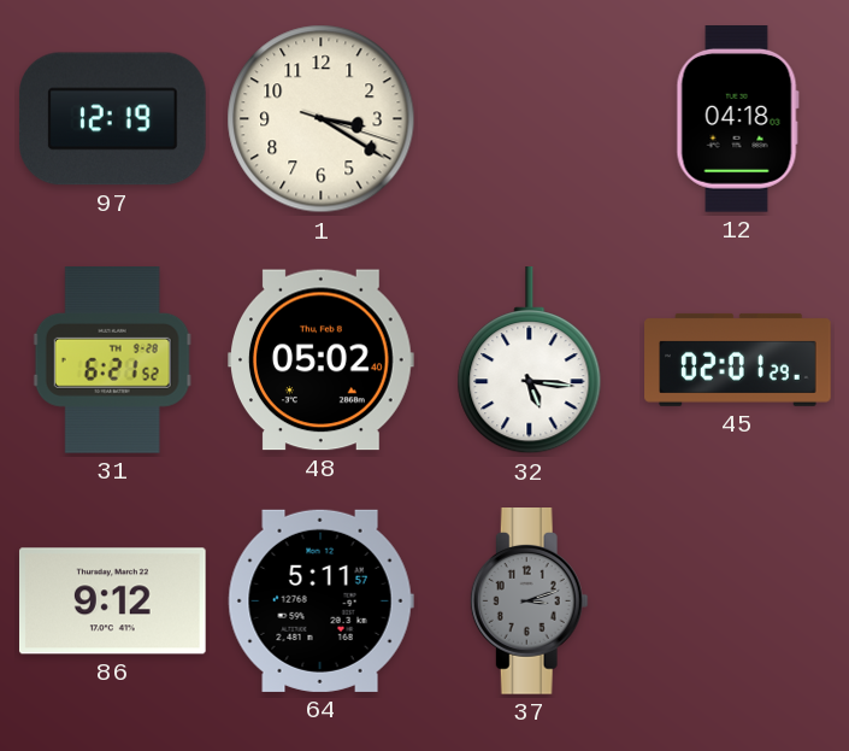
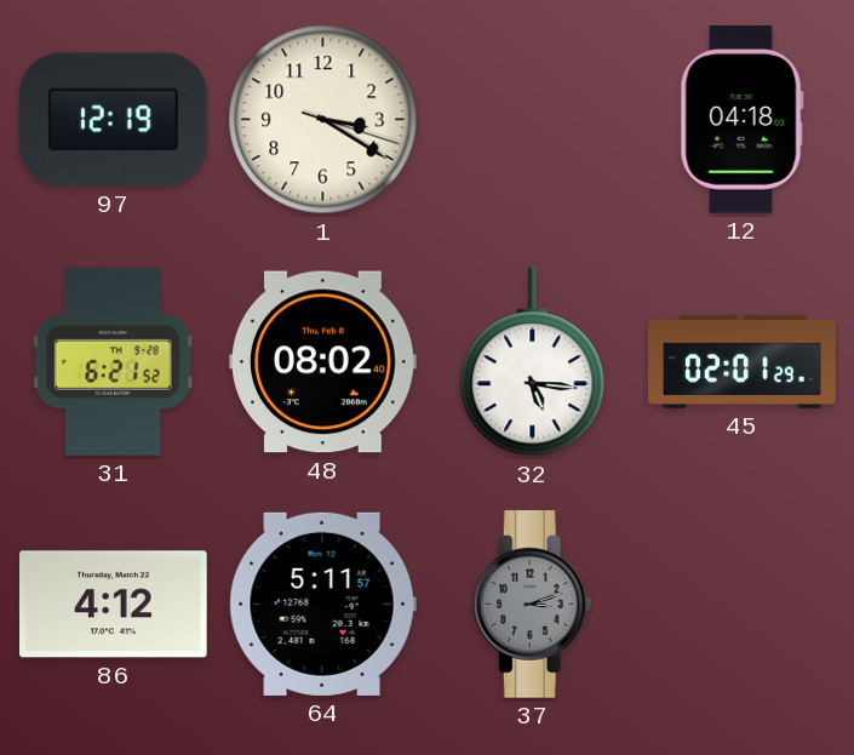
48: 05:02 -> 08:02 (323, 362)
86: 9:12 -> 4:12 (113, 605)
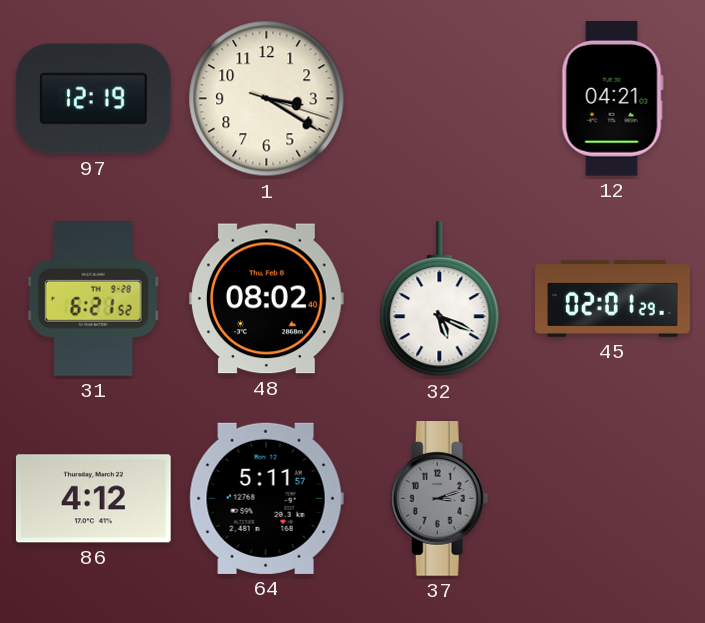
12: 04:18 -> 04:21 (612, 99)
32: 5:16 -> 5:19 (440, 300)
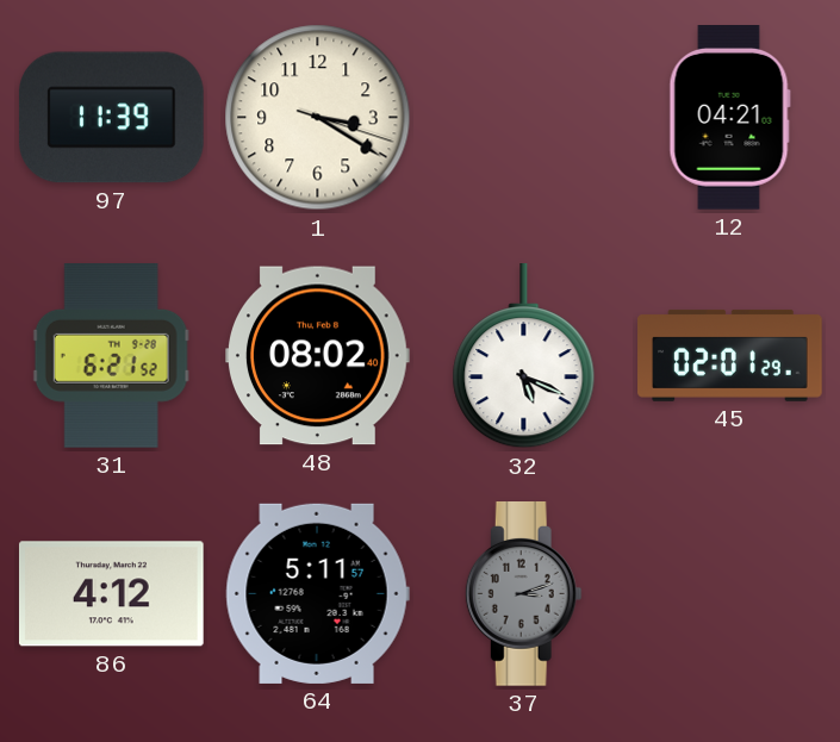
97: 12:19 -> 11:39 (111, 118)
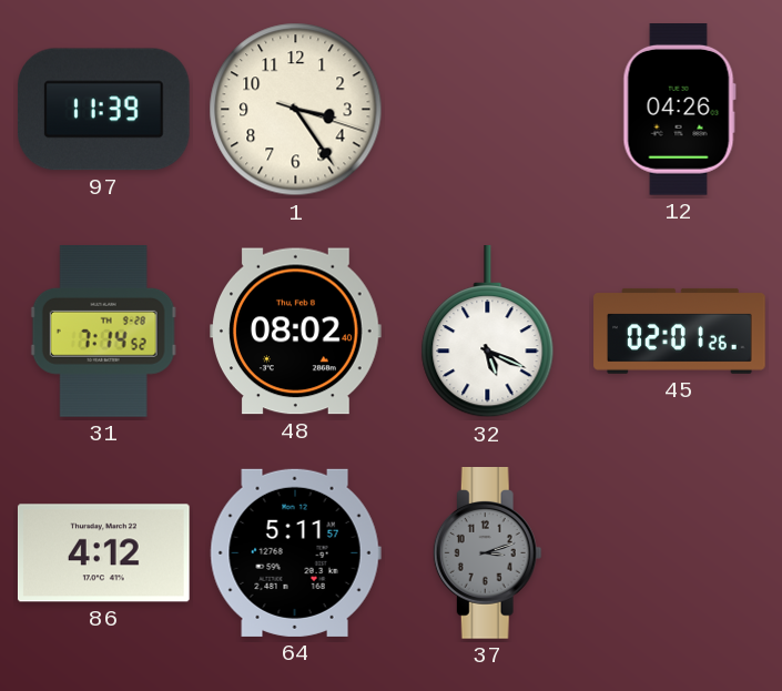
1: 3:20 -> 3:24 (296, 110)
12: 04:21 -> 04:26 (679, 110)
31: 6:21 -> 7:14 (103, 332)
45: 02:01:29 -> 02:01:26 (680, 331)
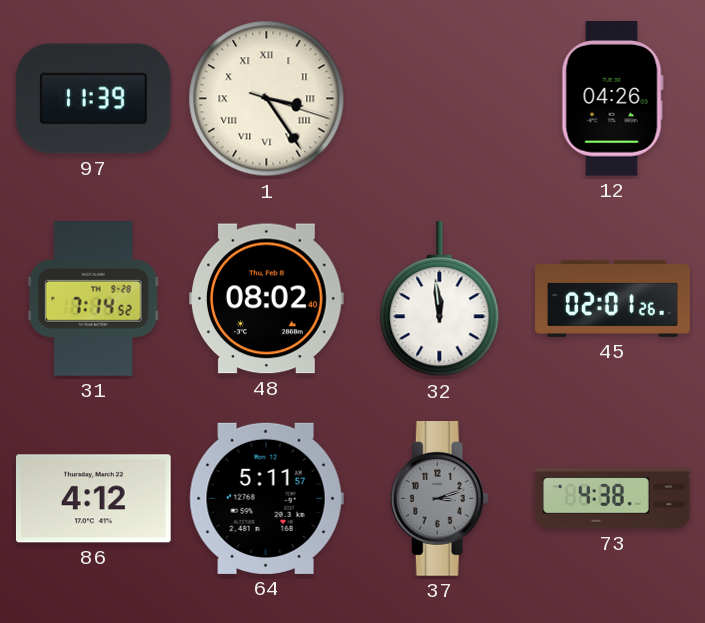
1 numerals: Arabic -> Roman (267, 99)
32: 5:19 -> 11:59 (440, 300)
73: none -> 4:38 (613, 499)
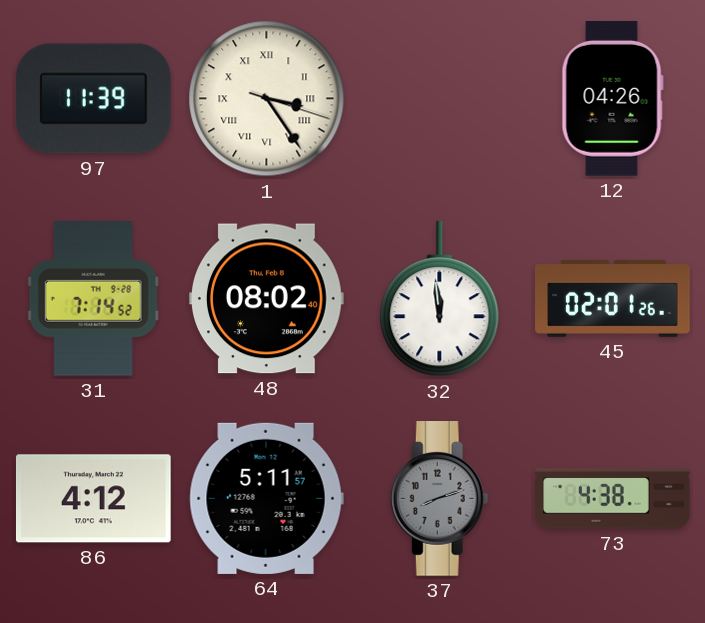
37: 3:12 -> 8:12 (439, 499)
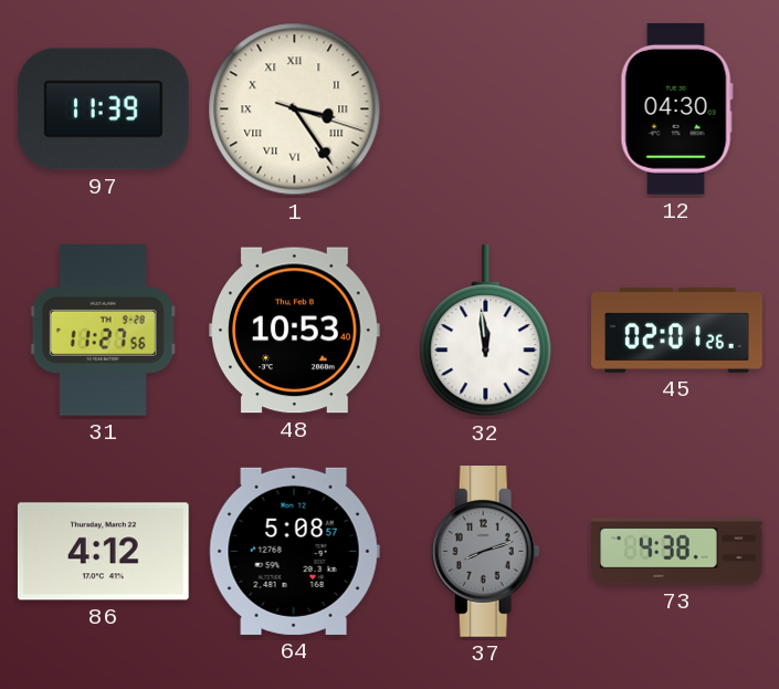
12: 04:26 -> 04:30 (676, 109)
31: 7:14 -> 11:27 (103, 331)
48: 08:02 -> 10:53 (295, 331)
64: 5:11 -> 5:08 (294, 551)
